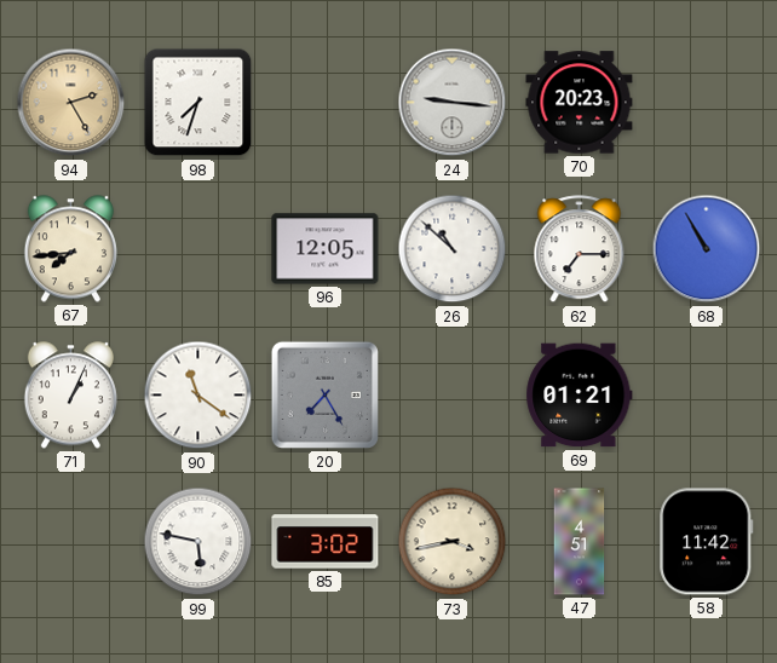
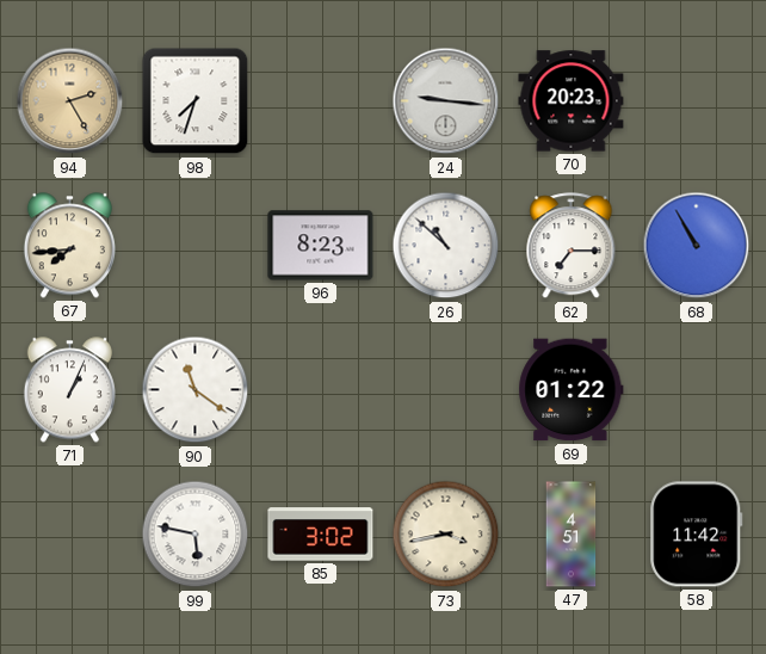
96: 12:05 -> 8:23 (321, 246)
20: 7:25 -> none (324, 394)
69: 01:21 -> 01:22 (572, 390)
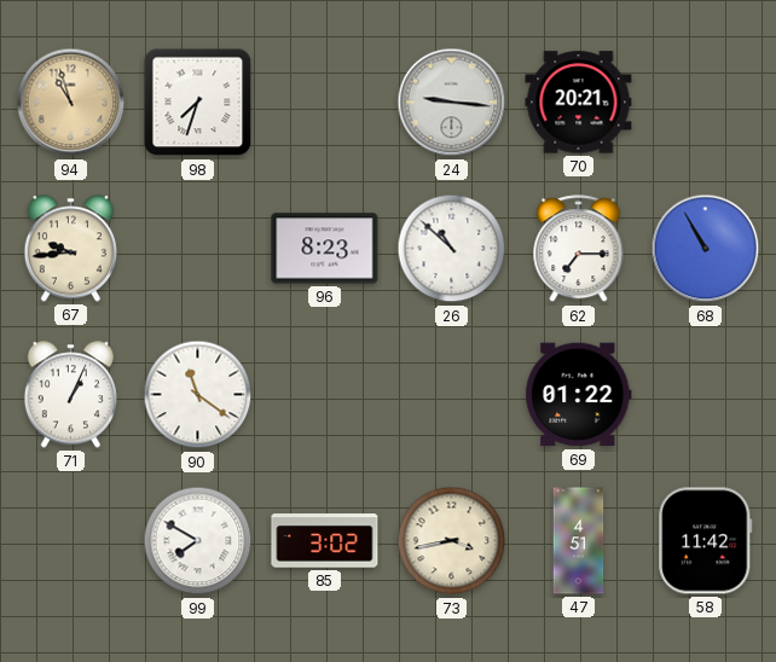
94: 2:25 -> 10:57 (71, 103)
70: 20:23 -> 20:21 (579, 103)
67: 7:44 -> 9:44 (70, 249)
99: 5:47 -> 7:50 (198, 541)
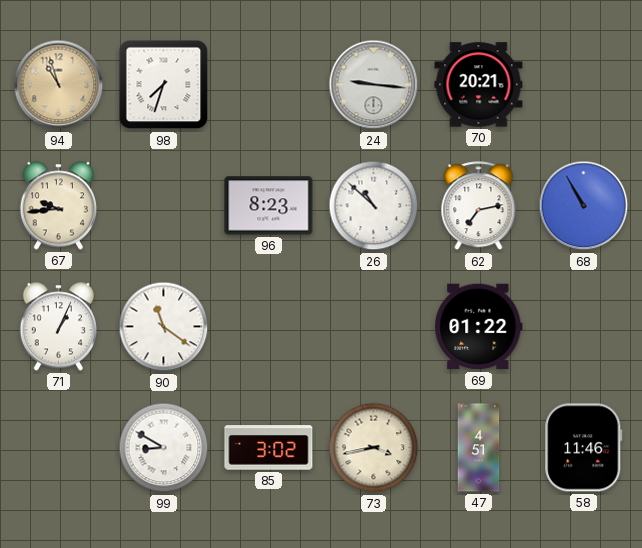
62: 7:15 -> 7:13 (479, 206)
99: 7:50 -> 8:50 (164, 448)
58: 11:42 -> 11:46 (584, 448)
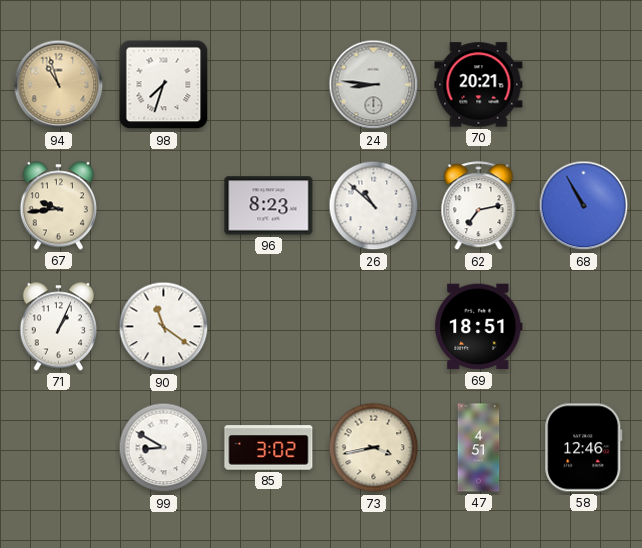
24: 9:16 -> 8:46 (374, 85)
69: 01:22 -> 18:51 (479, 327)
58: 11:46 -> 12:46 (584, 448)
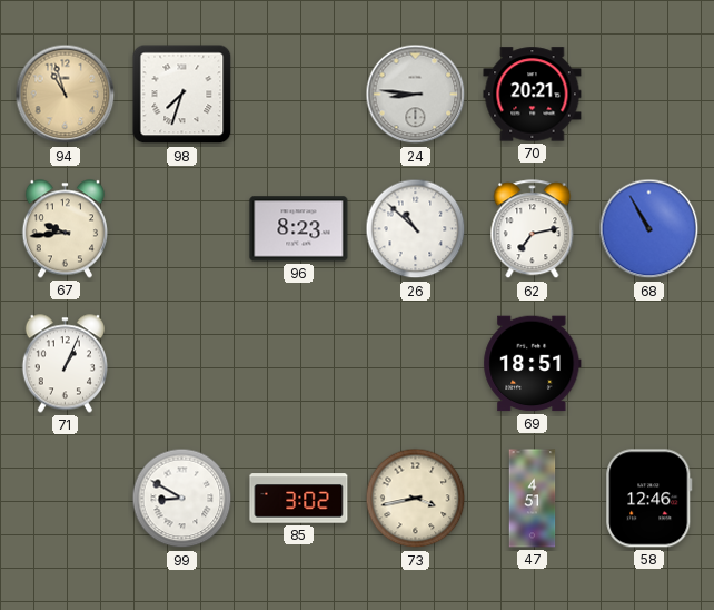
90: 11:21 -> none (164, 327)
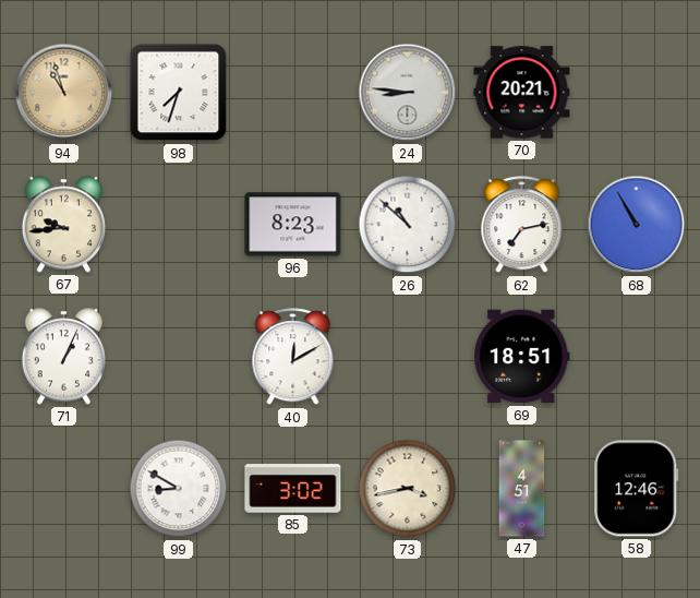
40: none -> 12:10 (293, 357)
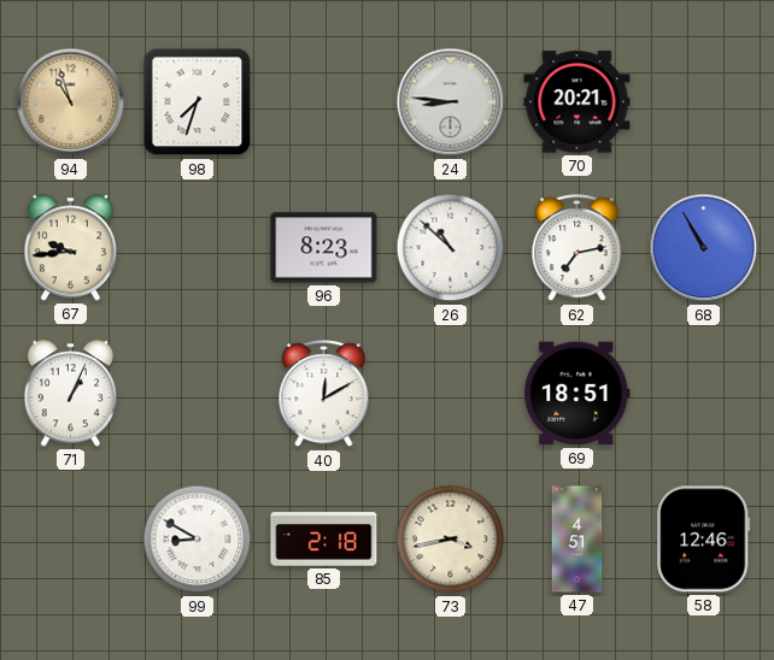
85: 3:02 -> 2:18 (324, 540)
